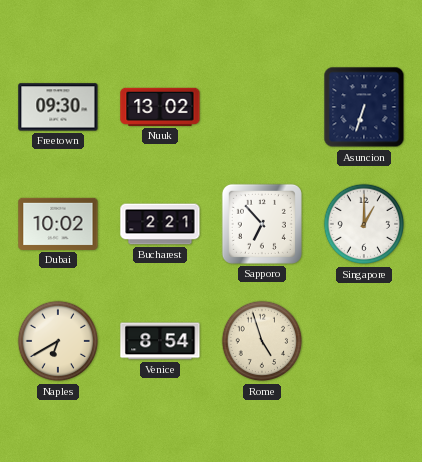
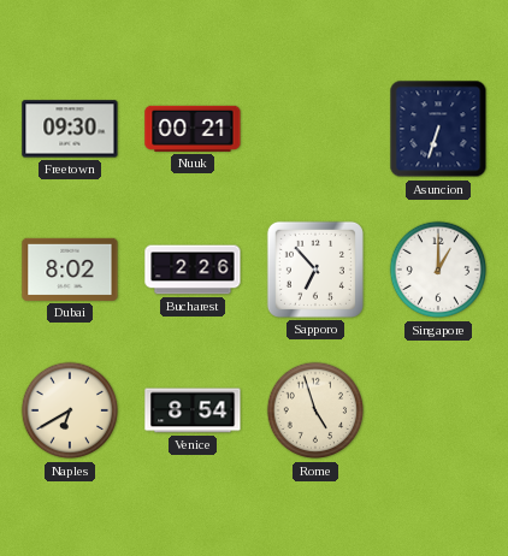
Nuuk: 13:02 -> 00:21 (193, 129)
Dubai: 10:02 -> 8:02 (70, 270)
Bucharest: 2:21 -> 2:26 (193, 270)
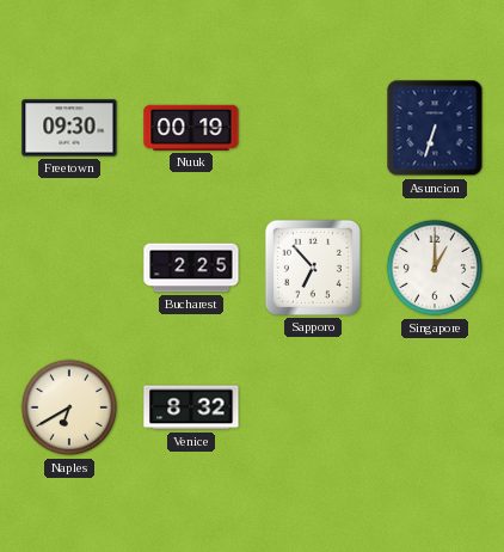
Nuuk: 00:21 -> 00:19 (191, 128)
Dubai: 8:02 -> none (70, 270)
Bucharest: 2:26 -> 2:25 (191, 268)
Venice: 8:54 -> 8:32 (191, 407)
Rome: 4:57 -> none (315, 410)
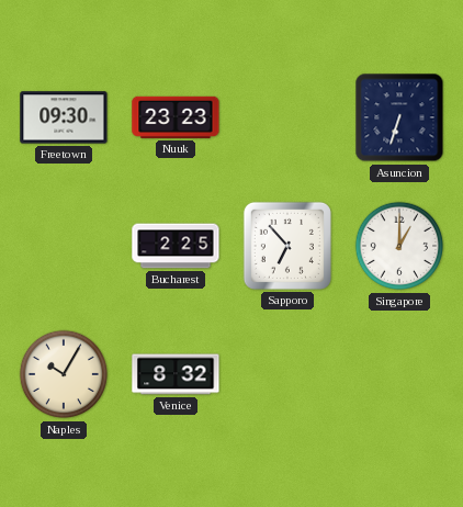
Nuuk: 00:19 -> 23:23 (176, 117)
Naples: 6:40 -> 10:05 (64, 374)
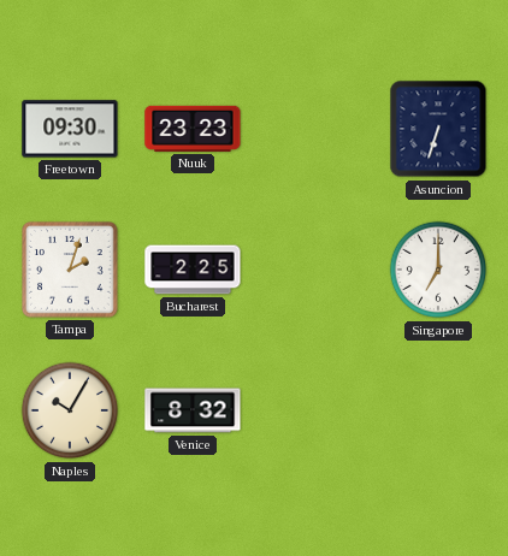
Tampa: none -> 2:03 (71, 271)
Sapporo: 6:53 -> none (287, 246)
Singapore: 1:00 -> 7:00 (438, 270)
